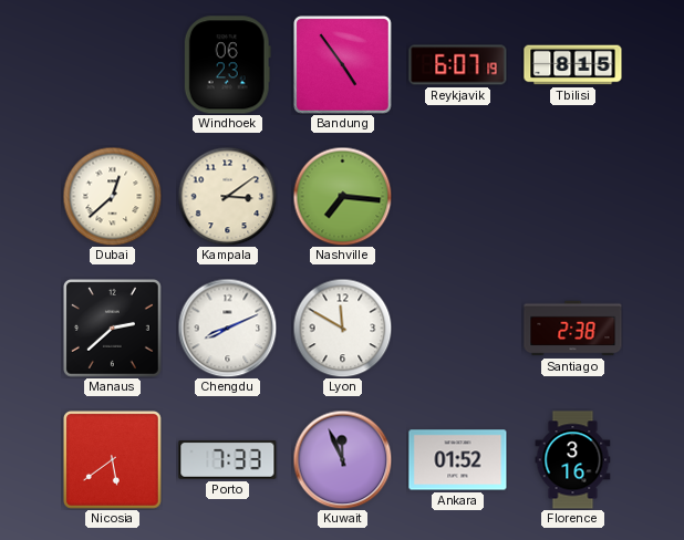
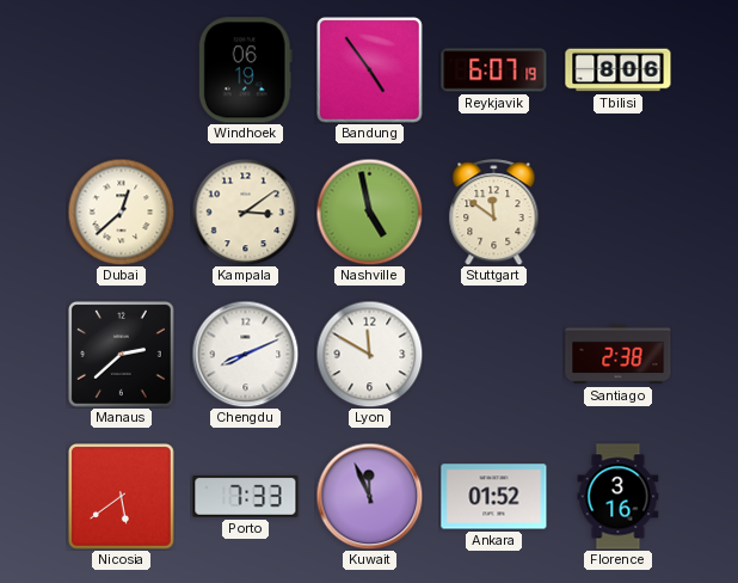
Windhoek: 06:23 -> 06:19 (245, 70)
Tbilisi: 8:15 -> 8:06 (619, 70)
Nashville: 7:16 -> 4:58 (369, 211)
Stuttgart: none -> 11:51 (494, 213)
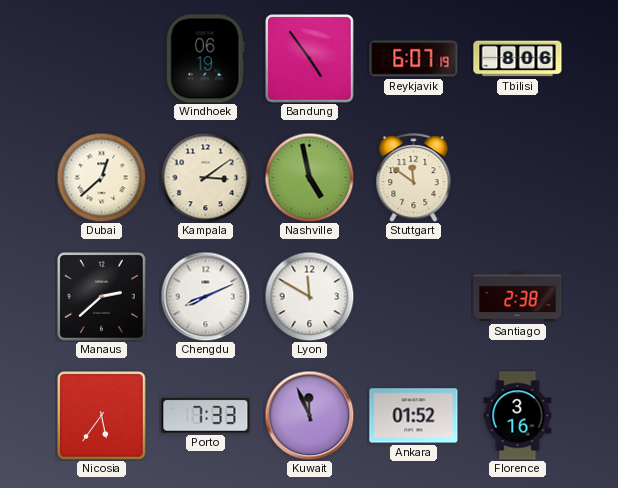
Nicosia: 5:39 -> 5:36 (102, 416)
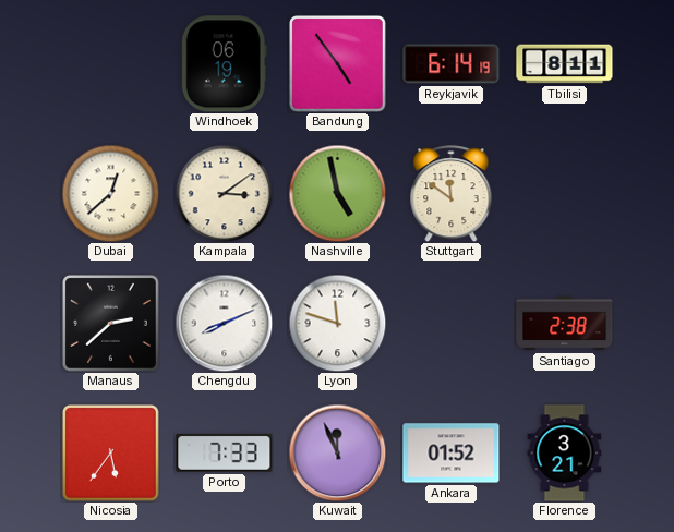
Reykjavik: 6:07 -> 6:14 (452, 64)
Tbilisi: 8:06 -> 8:11 (565, 64)
Lyon: 11:50 -> 11:48 (337, 323)
Florence: 3:16 -> 3:21 (565, 454)
